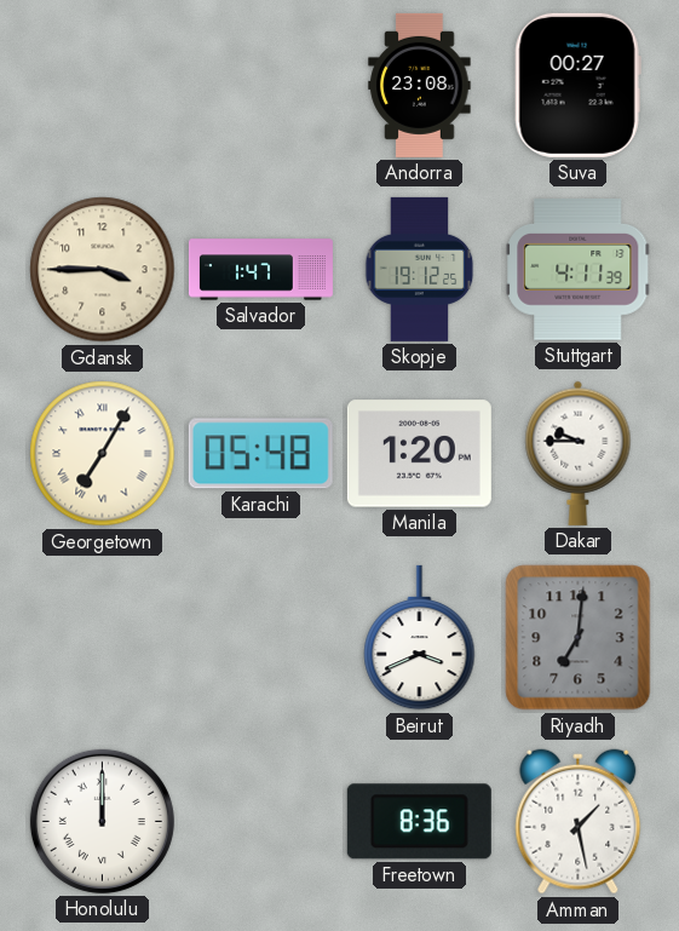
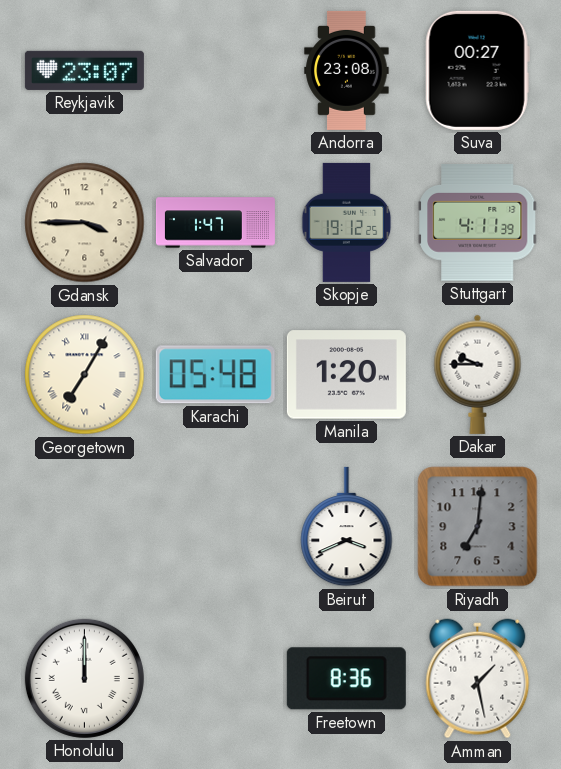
Reykjavik: none -> 23:07 (84, 70)
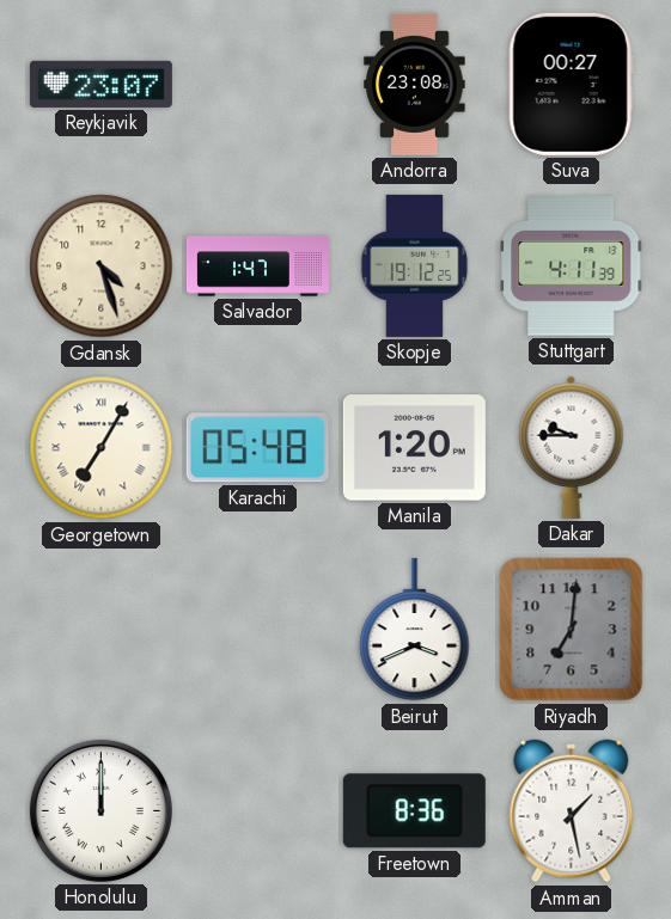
Gdansk: 3:45 -> 4:27 (102, 266)
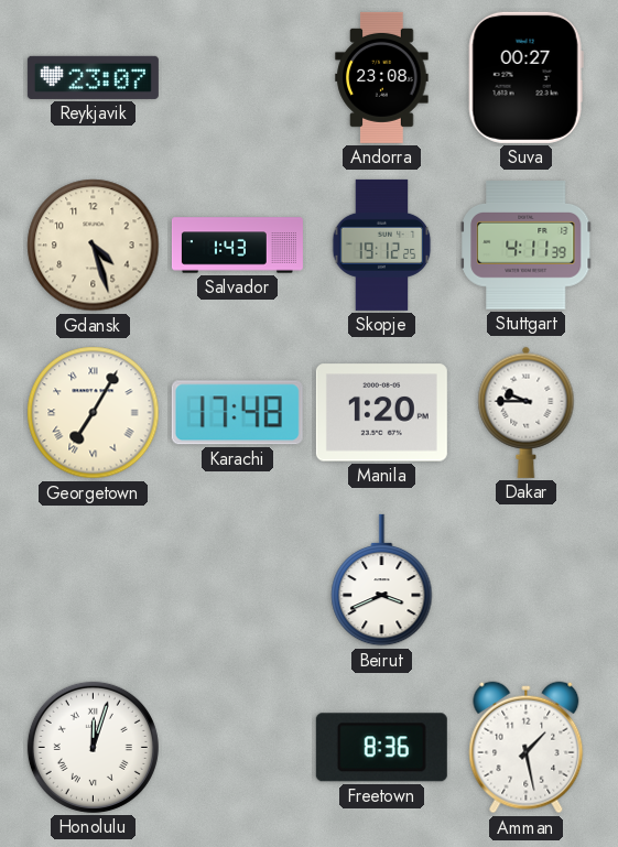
Salvador: 1:47 -> 1:43 (237, 246)
Karachi: 05:48 -> 17:48 (237, 413)
Riyadh: 7:01 -> none (572, 630)
Honolulu: 12:00 -> 12:03 (93, 747)
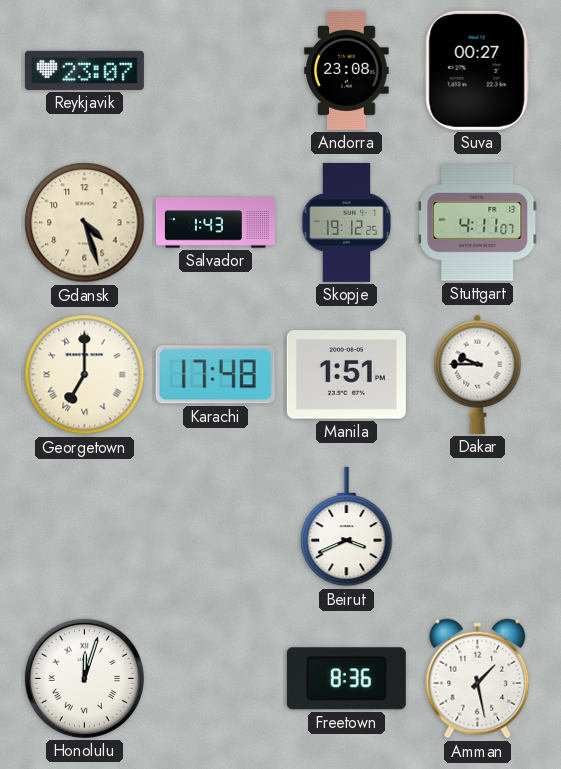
Stuttgart: 4:11:39 -> 4:11:07 (478, 223)
Georgetown: 7:05 -> 7:00 (85, 375)
Manila: 1:20 -> 1:51 (346, 375)
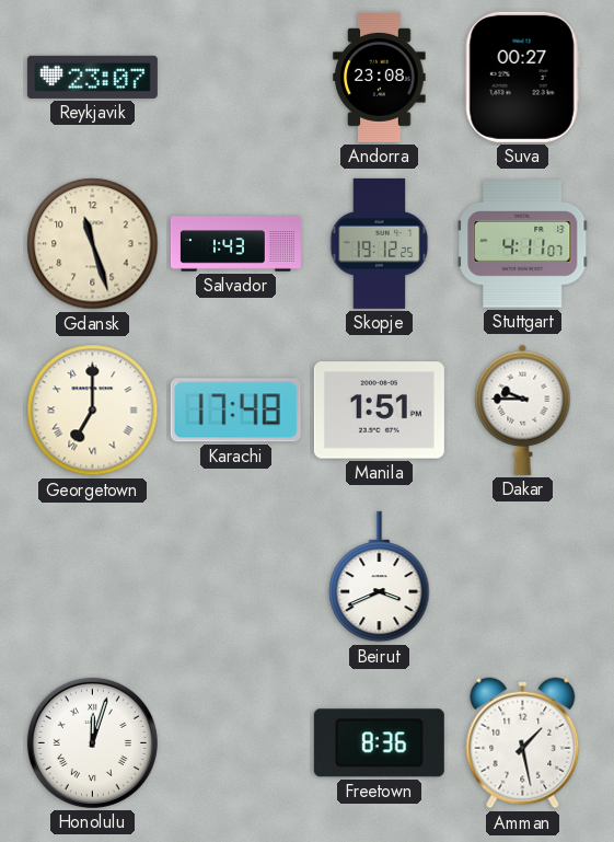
Gdansk: 4:27 -> 11:27 (93, 244)
